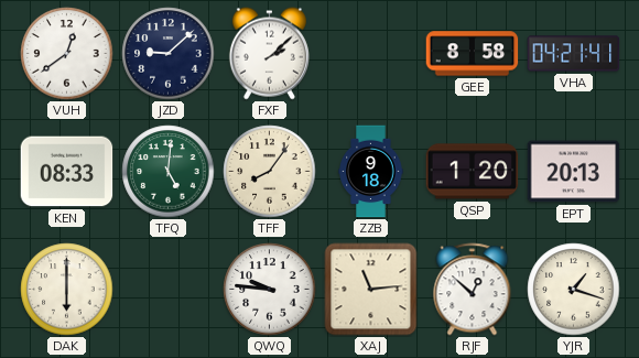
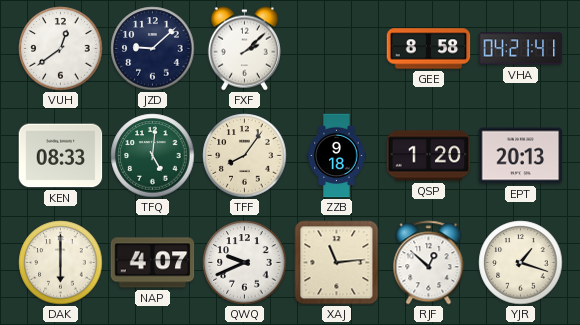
NAP: none -> 4:07 (153, 263)
QWQ: 9:46 -> 9:41 (245, 263)
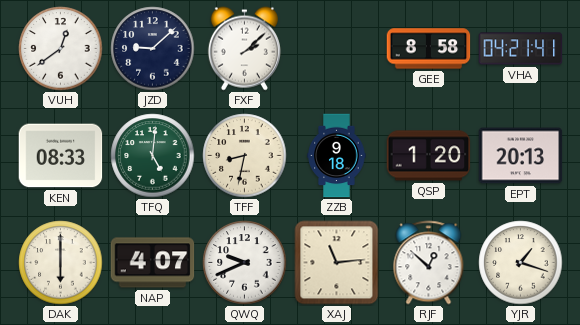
TFF: 8:06 -> 8:32 (245, 156)
